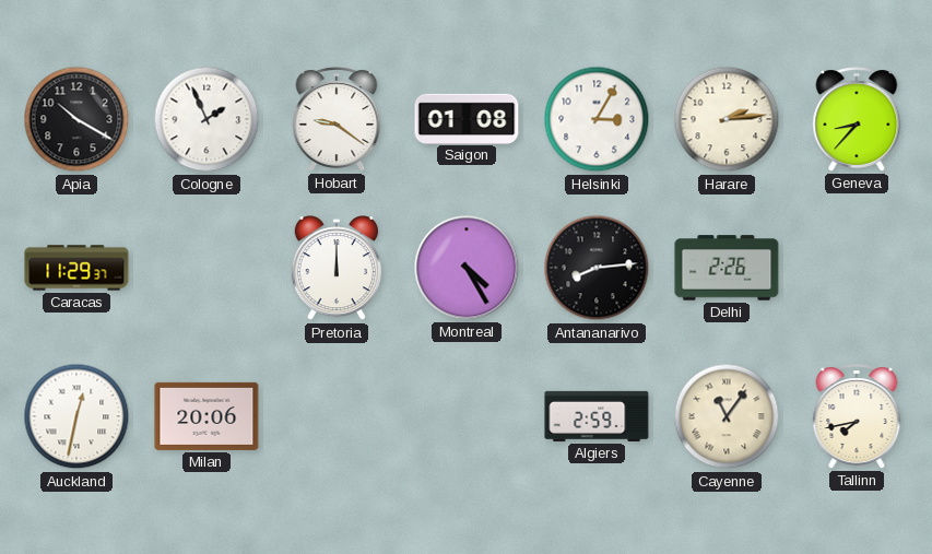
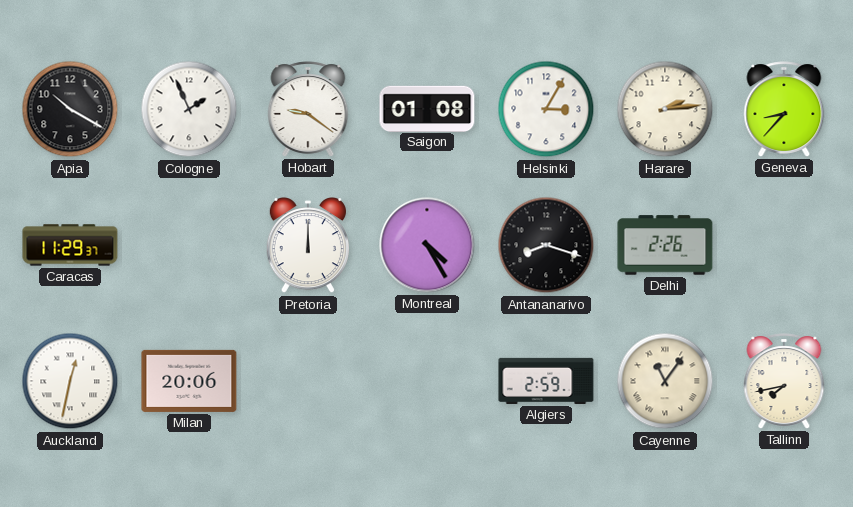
Antananarivo: 8:14 -> 8:18 (546, 245)
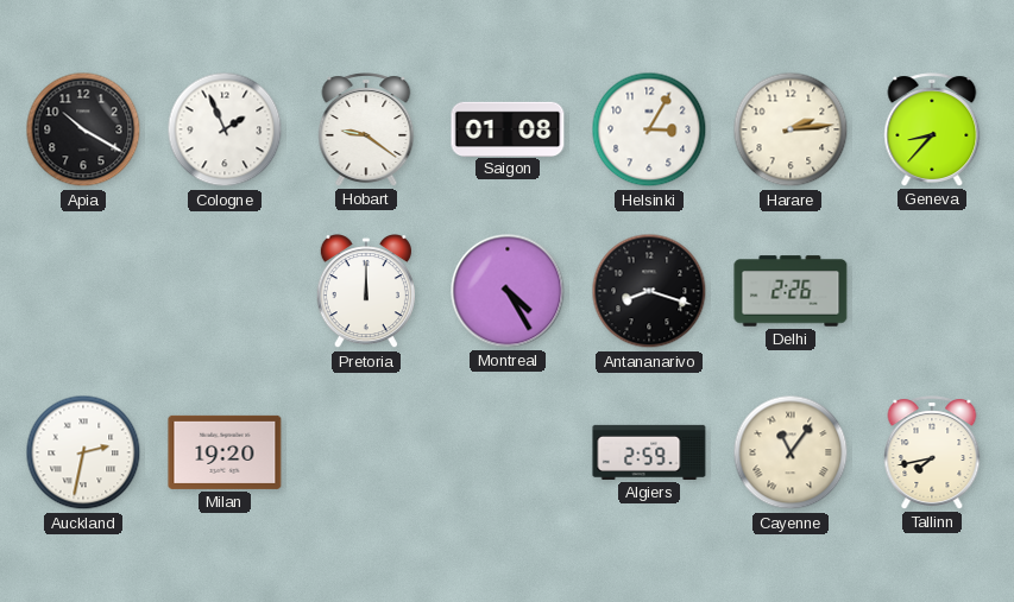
Caracas: 11:29 -> none (70, 245)
Auckland: 12:32 -> 2:32 (83, 452)
Milan: 20:06 -> 19:20 (225, 452)
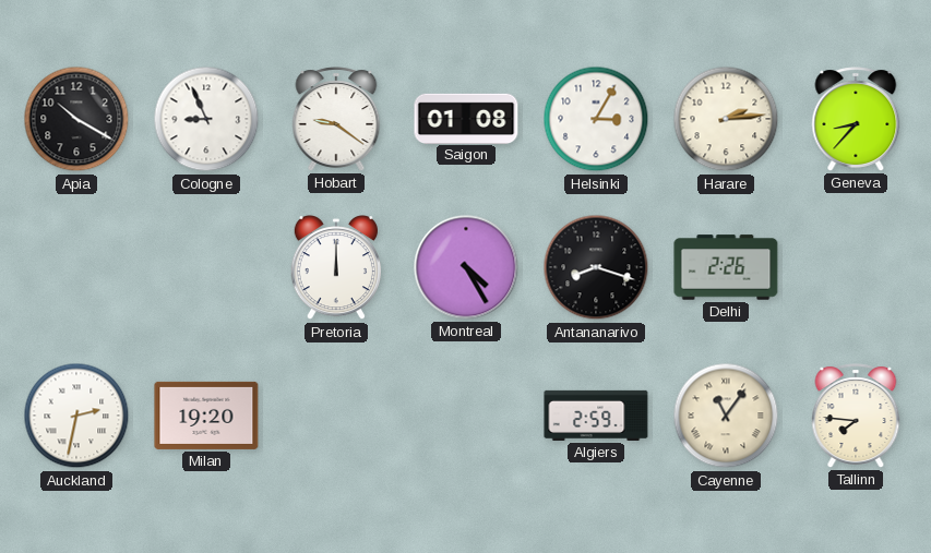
Cologne: 1:56 -> 8:56 (206, 119)
Tallinn: 7:43 -> 7:46 (856, 416)
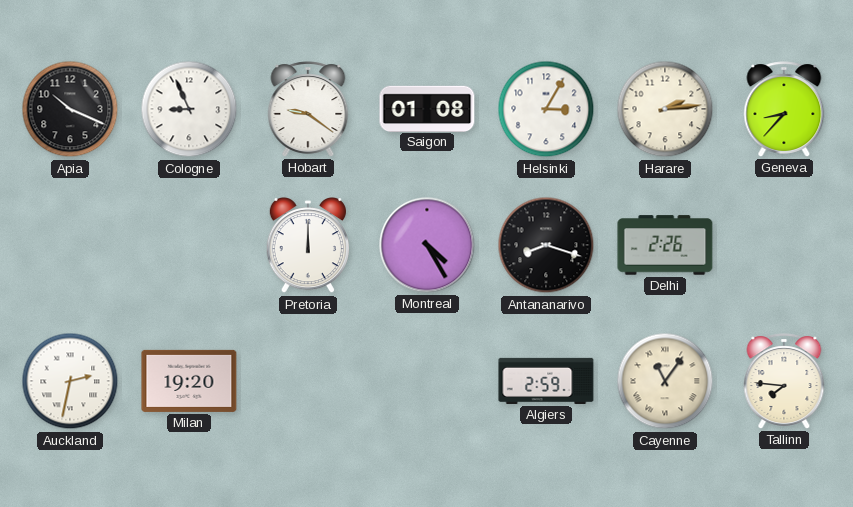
Apia: 10:20 -> 10:19 (70, 109)
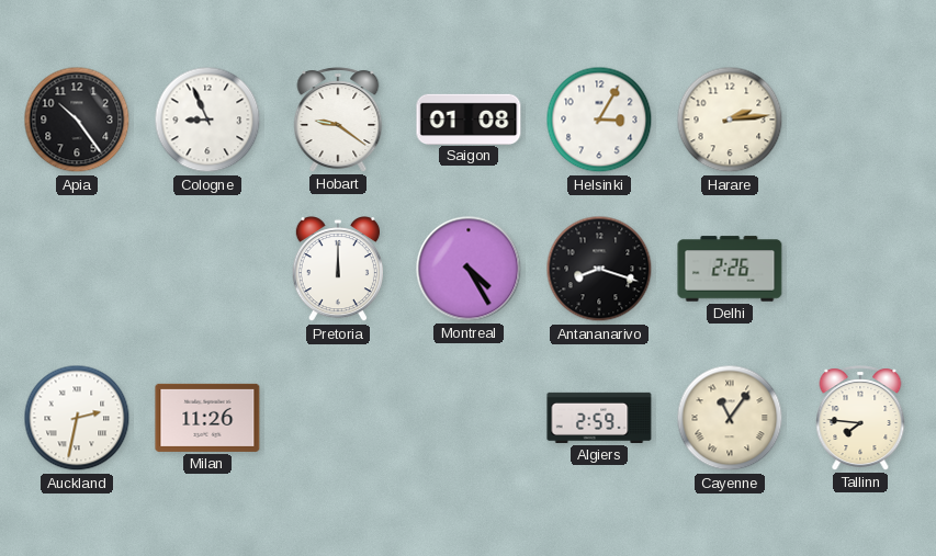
Apia: 10:19 -> 10:24 (77, 120)
Geneva: 8:37 -> none (784, 109)
Milan: 19:20 -> 11:26 (207, 418)
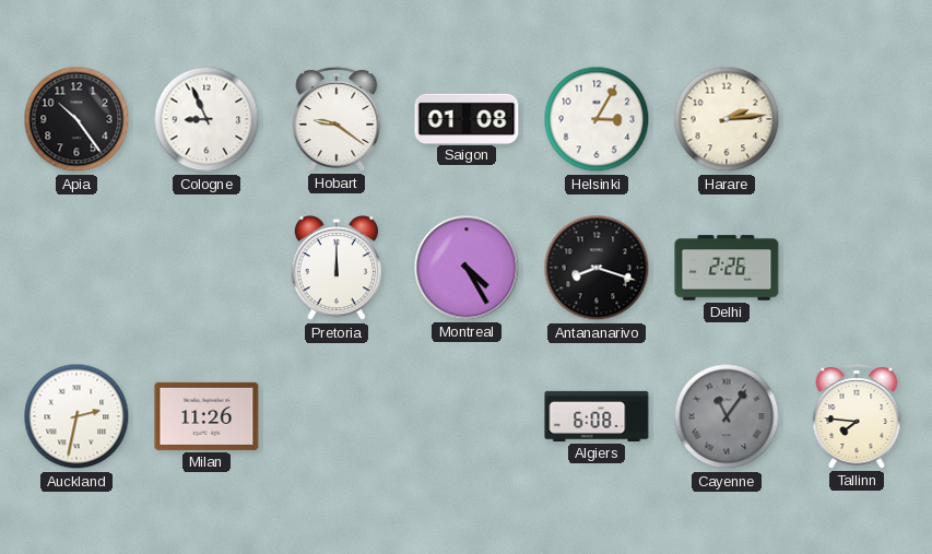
Algiers: 2:59 -> 6:08 (597, 416)
Cayenne dial: cream -> grey (727, 416)
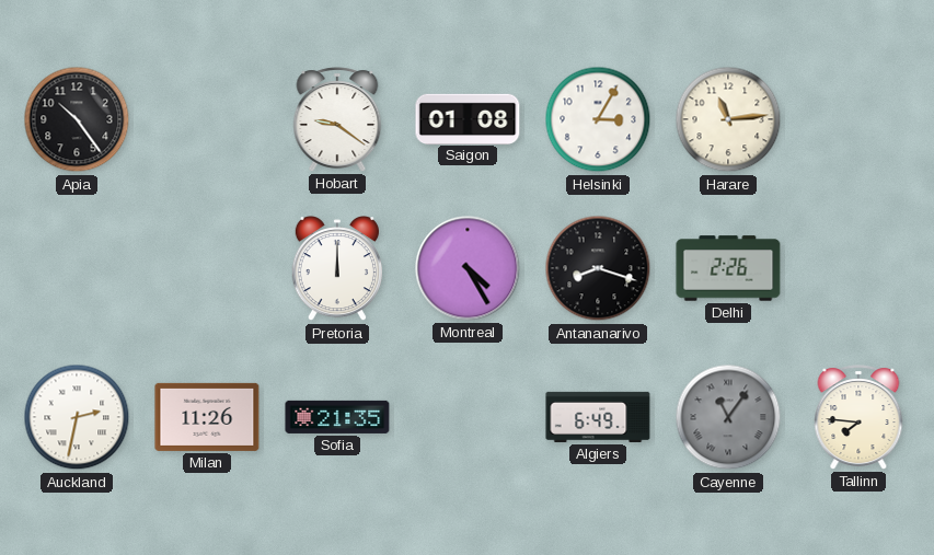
Cologne: 8:56 -> none (207, 119)
Harare: 2:14 -> 11:14 (728, 119)
Sofia: none -> 21:35 (337, 417)
Algiers: 6:08 -> 6:49 (598, 417)
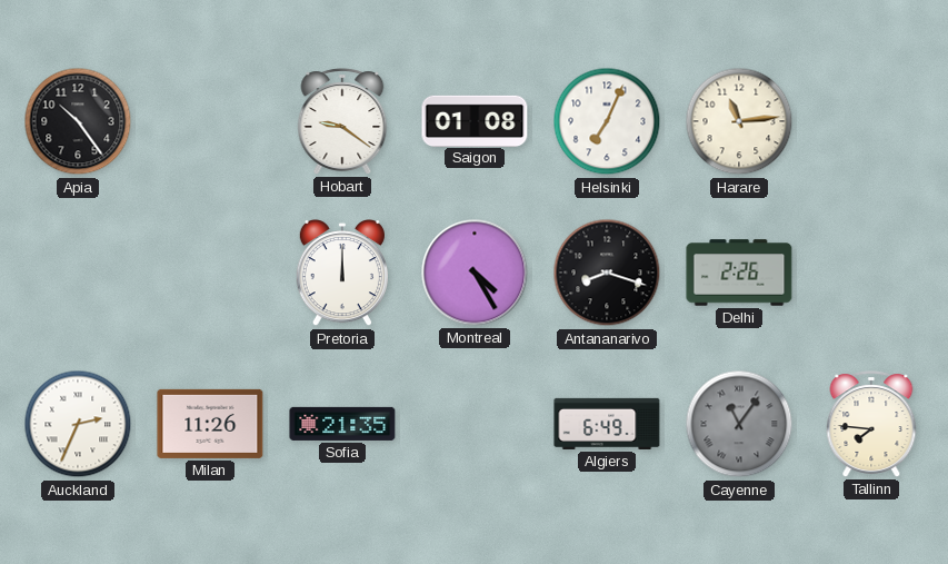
Helsinki: 3:05 -> 7:04 (607, 121)
Auckland: 2:32 -> 2:34 (78, 424)
